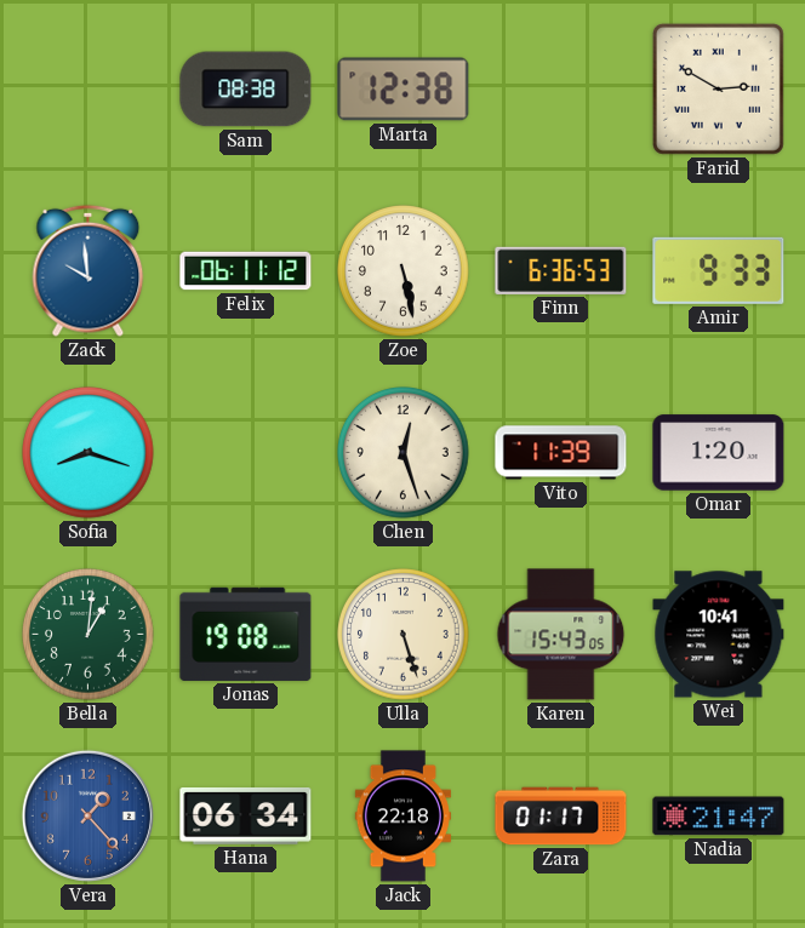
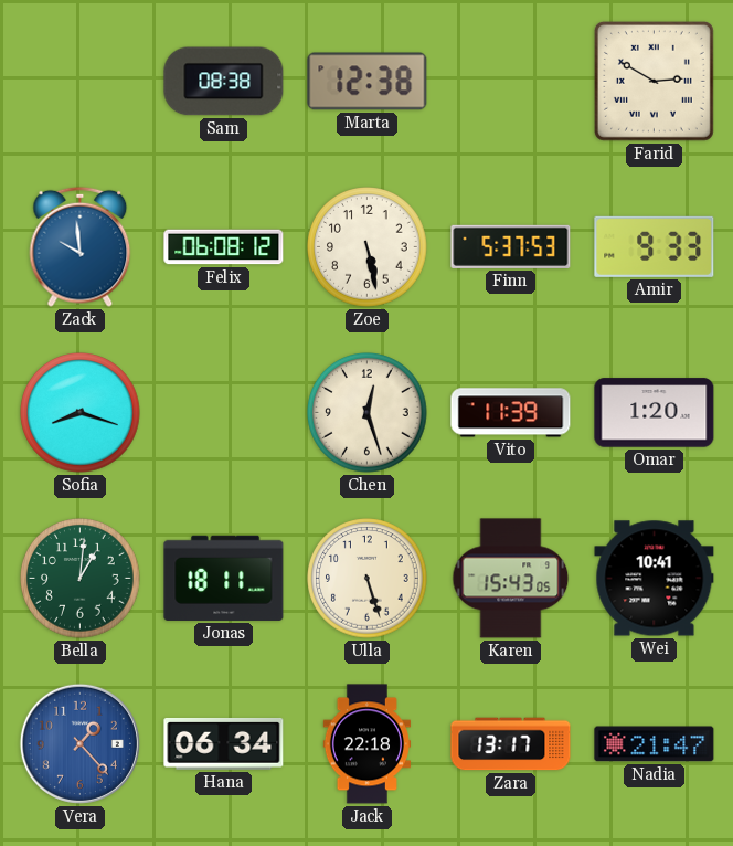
Felix: 06:11 -> 06:08 (224, 247)
Finn: 6:36 -> 5:37 (511, 246)
Jonas: 19:08 -> 18:11 (224, 578)
Zara: 01:17 -> 13:17 (511, 744)
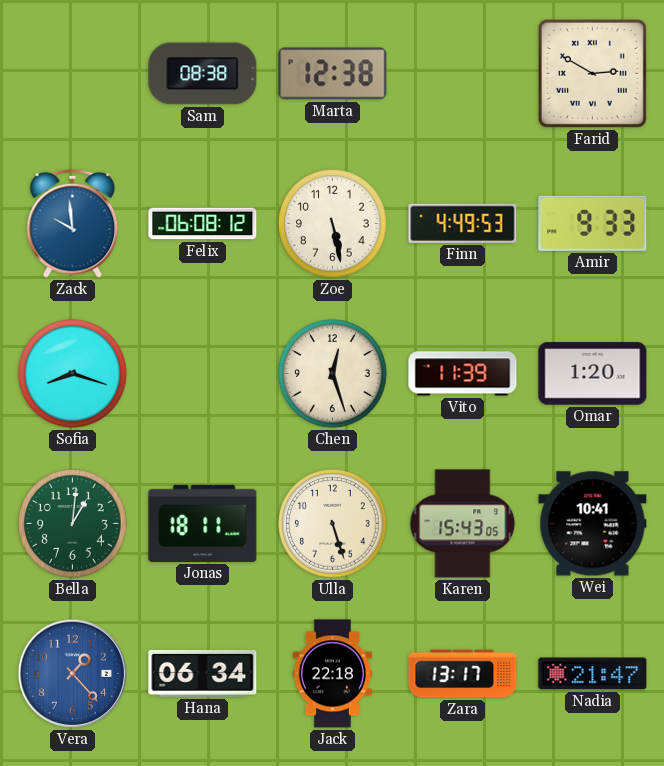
Finn: 5:37 -> 4:49 (463, 223)
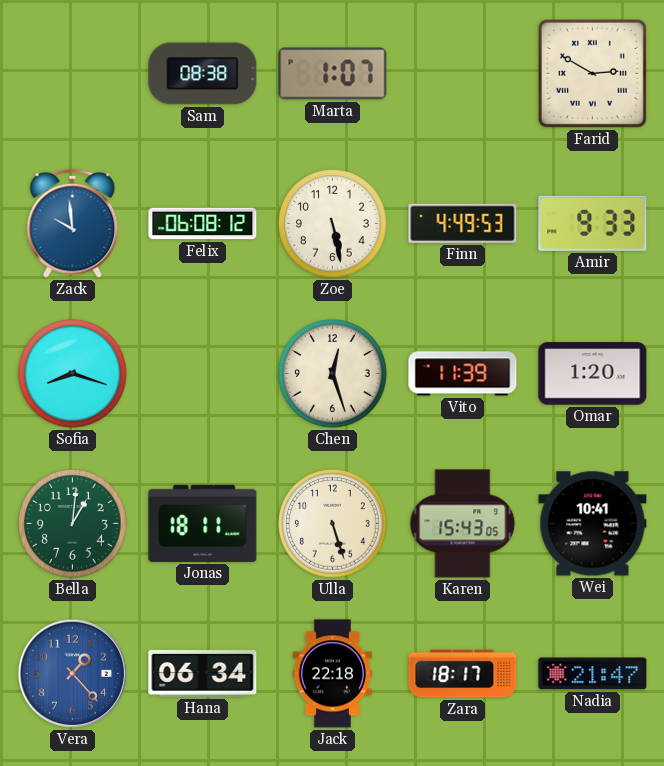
Marta: 12:38 -> 1:07 (333, 74)
Zara: 13:17 -> 18:17 (463, 674)
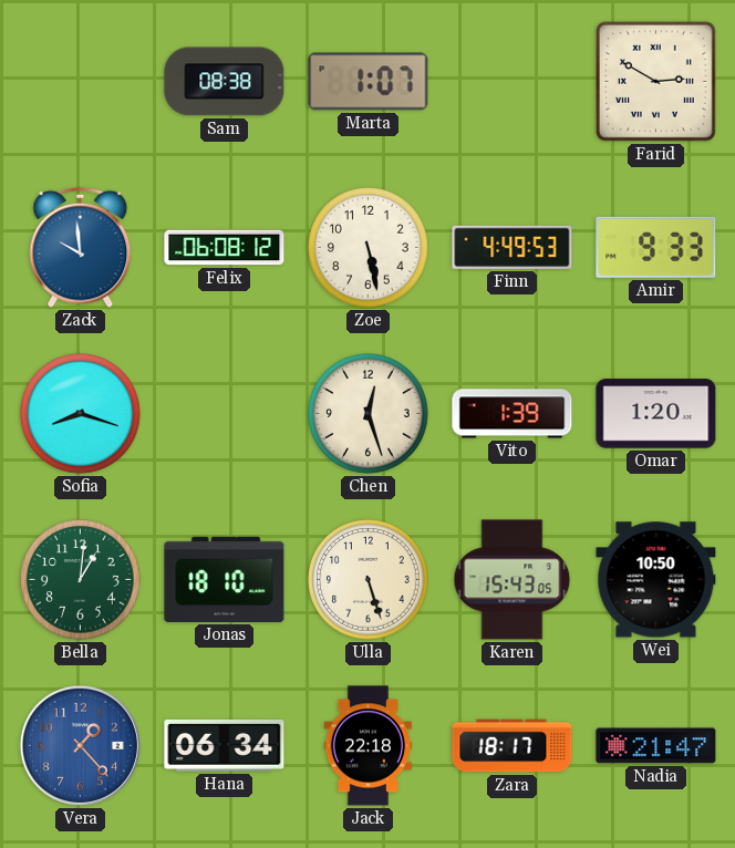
Vito: 11:39 -> 1:39 (513, 414)
Jonas: 18:11 -> 18:10 (225, 579)
Wei: 10:41 -> 10:50 (656, 580)
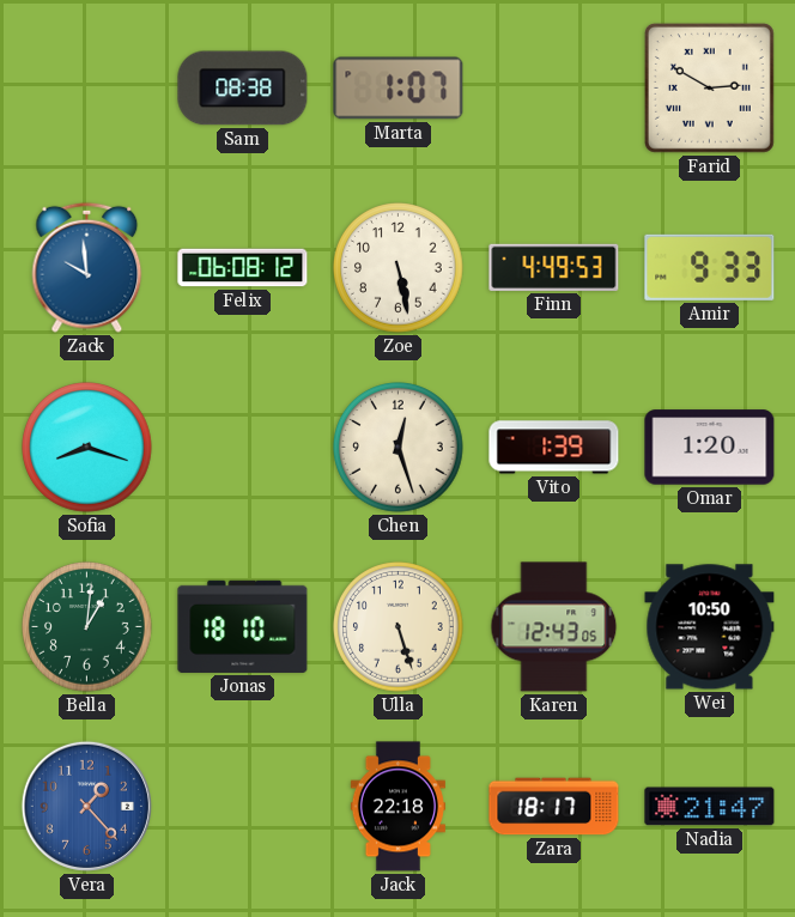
Karen: 15:43 -> 12:43 (554, 627)
Hana: 06:34 -> none (225, 745)
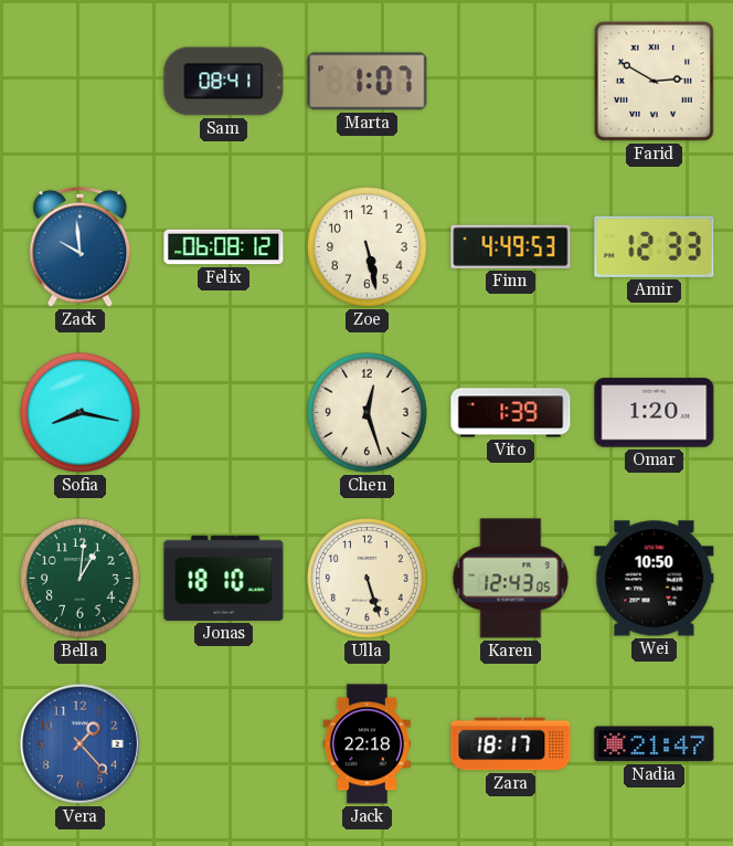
Sam: 08:38 -> 08:41 (224, 82)
Amir: 9:33 -> 12:33 (655, 246)
Sofia: 8:18 -> 8:17 (81, 413)
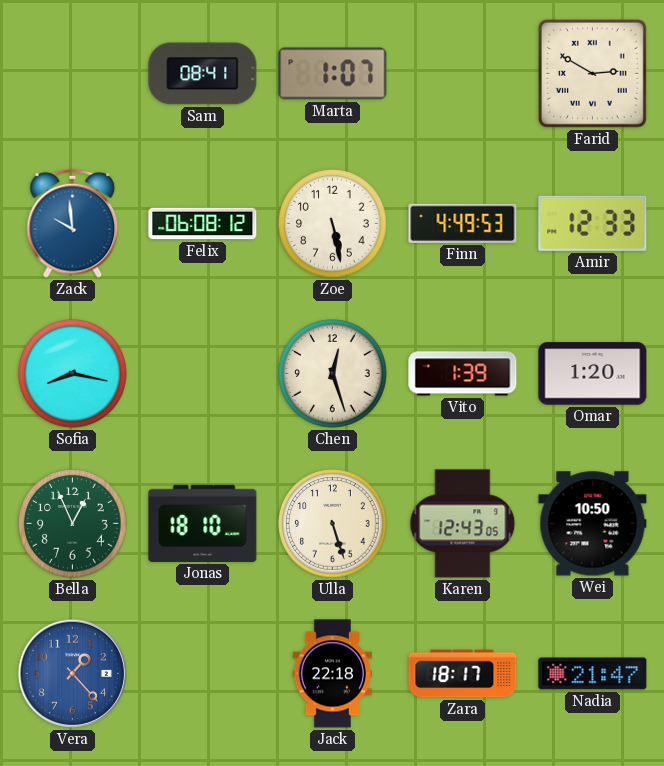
Bella: 1:01 -> 12:56 (73, 524)
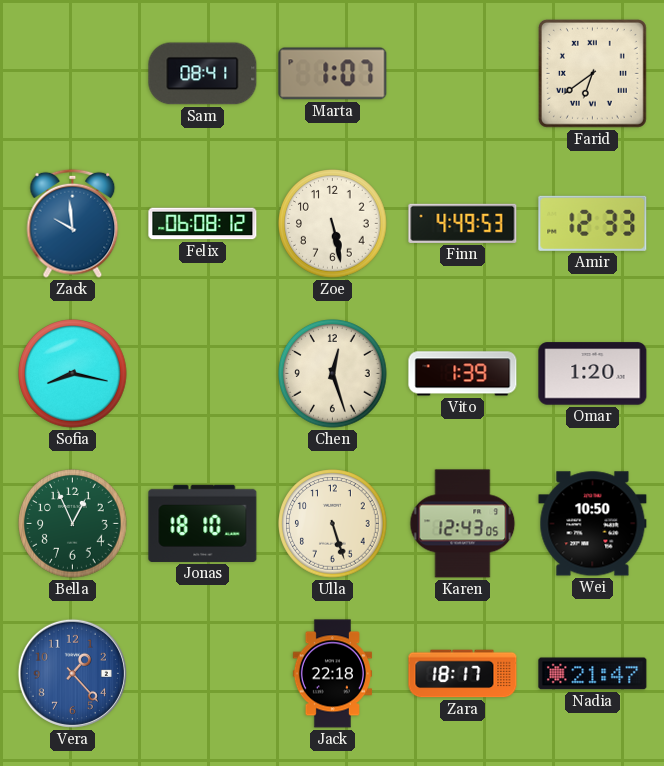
Farid: 2:50 -> 6:39 (592, 73)
